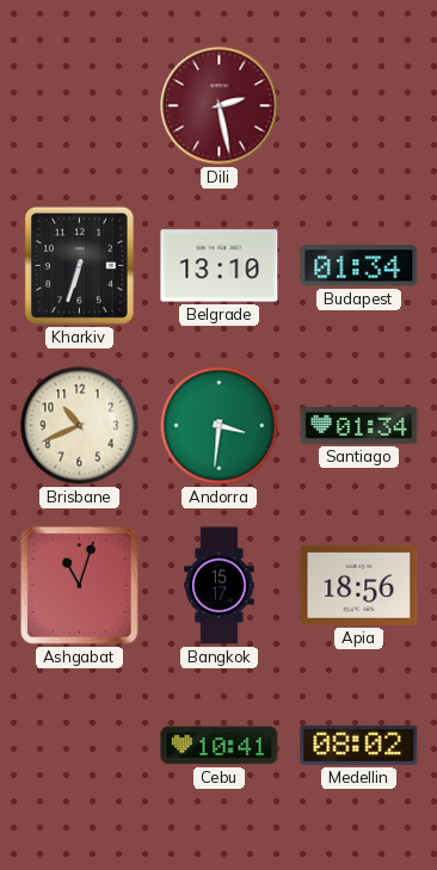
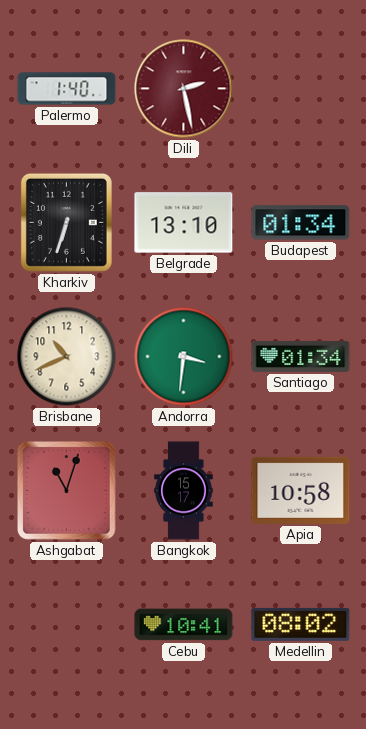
Palermo: none -> 1:40 (67, 89)
Apia: 18:56 -> 10:58 (301, 490)
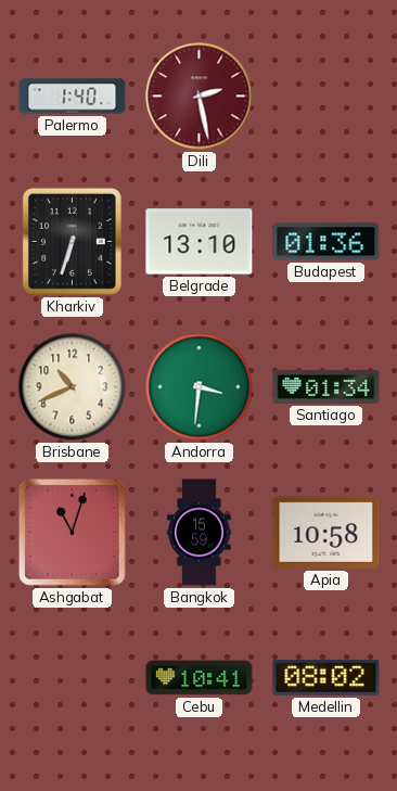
Budapest: 01:34 -> 01:36 (326, 242)
Bangkok: 15:17 -> 15:59 (200, 533)
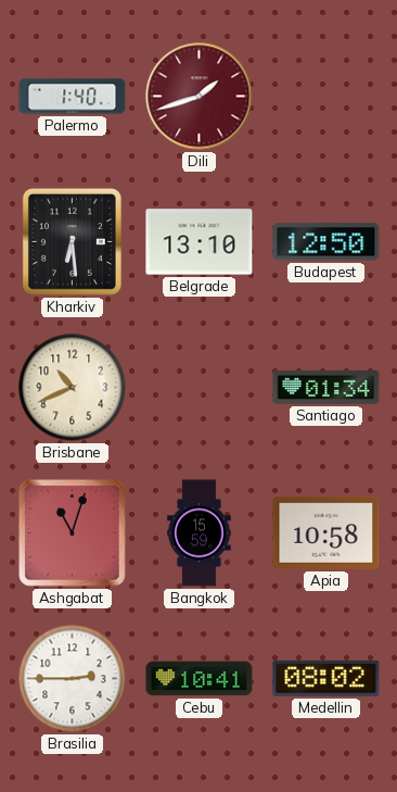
Dili: 2:28 -> 1:42 (200, 97)
Kharkiv: 6:33 -> 6:29 (72, 241)
Budapest: 01:36 -> 12:50 (326, 242)
Andorra: 3:31 -> none (200, 387)
Brasilia: none -> 2:45 (73, 679)
